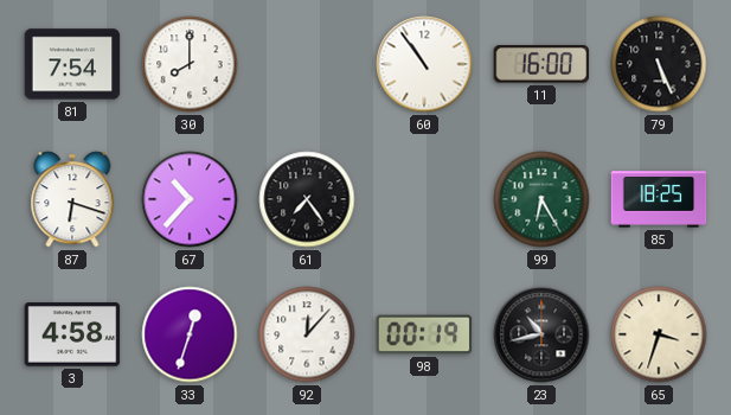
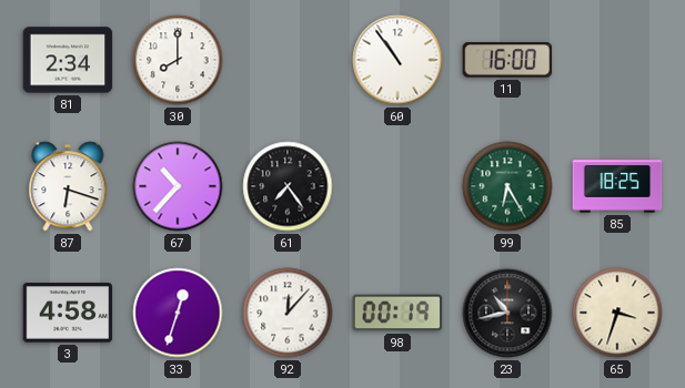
81: 7:54 -> 2:34 (68, 60)
79: 5:26 -> none (659, 64)
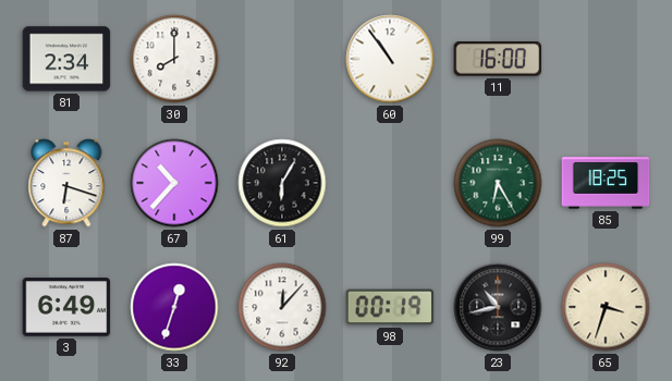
61: 7:24 -> 6:05 (282, 183)
3: 4:58 -> 6:49 (66, 307)
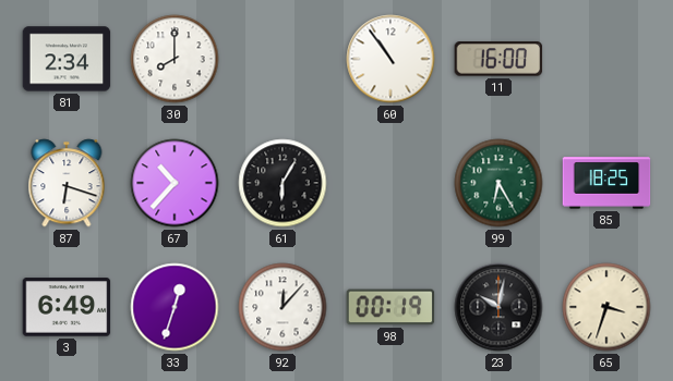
23: 10:43 -> 10:02 (498, 307)
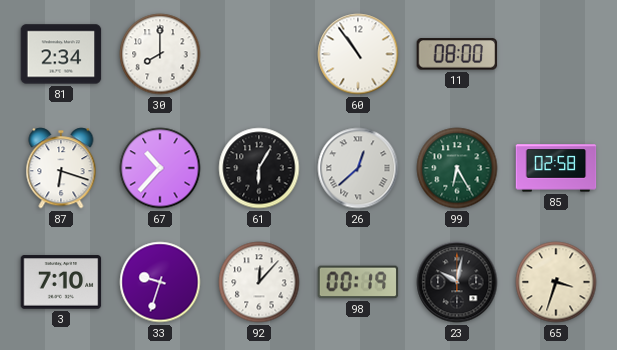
11: 16:00 -> 08:00 (457, 54)
26: none -> 12:38 (358, 168)
85: 18:25 -> 02:58 (556, 168)
3: 6:49 -> 7:10 (61, 282)
33: 12:33 -> 9:33 (160, 282)
